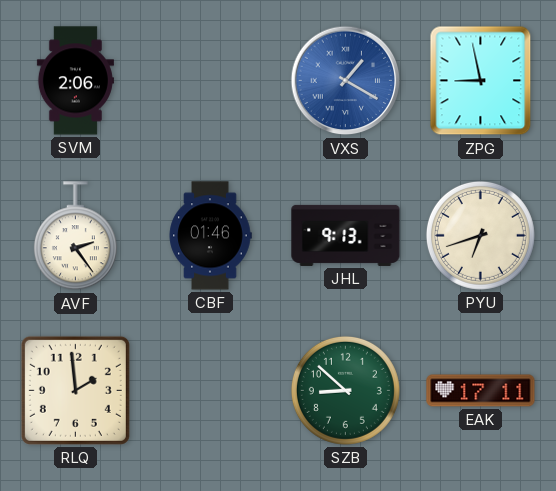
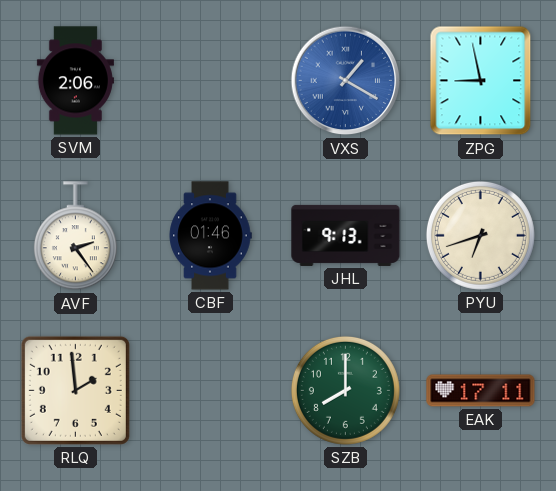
SZB: 8:52 -> 8:00 (345, 390)
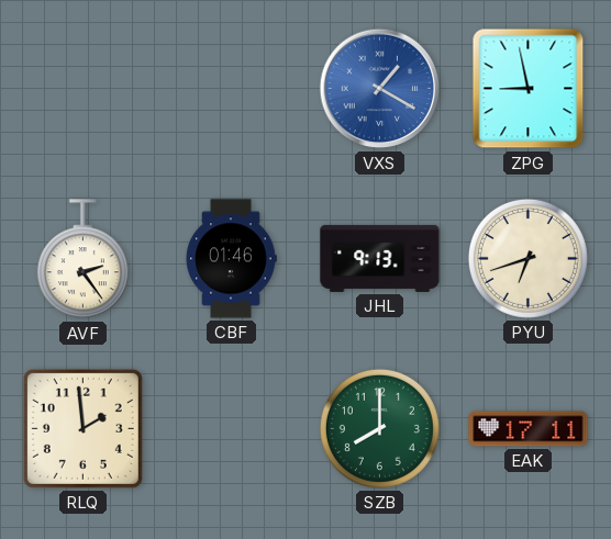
SVM: 2:06 -> none (75, 81)
